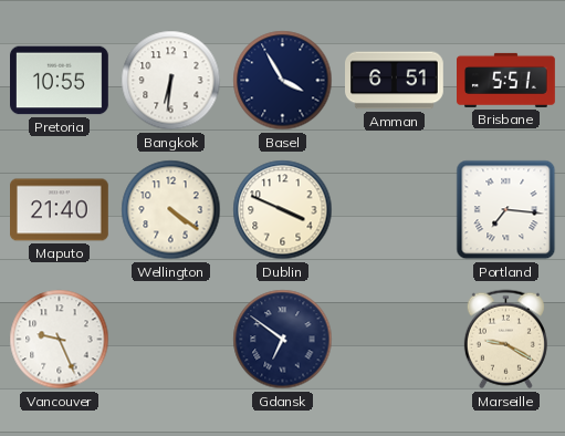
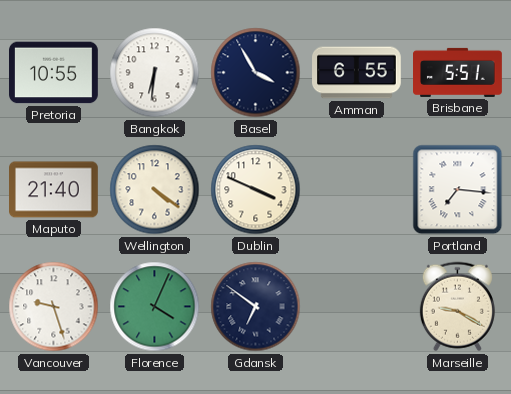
Amman: 6:51 -> 6:55 (357, 73)
Vancouver: 9:26 -> 9:27 (54, 307)
Florence: none -> 4:04 (155, 307)
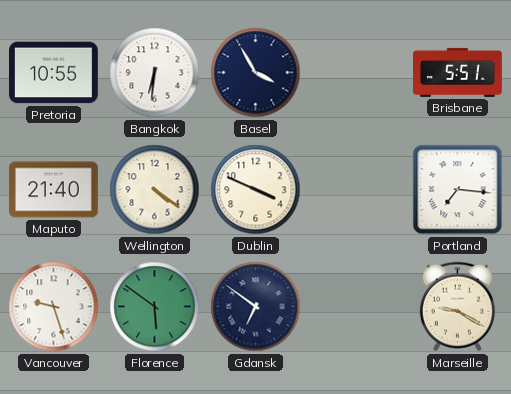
Amman: 6:55 -> none (357, 73)
Florence: 4:04 -> 5:51 (155, 307)
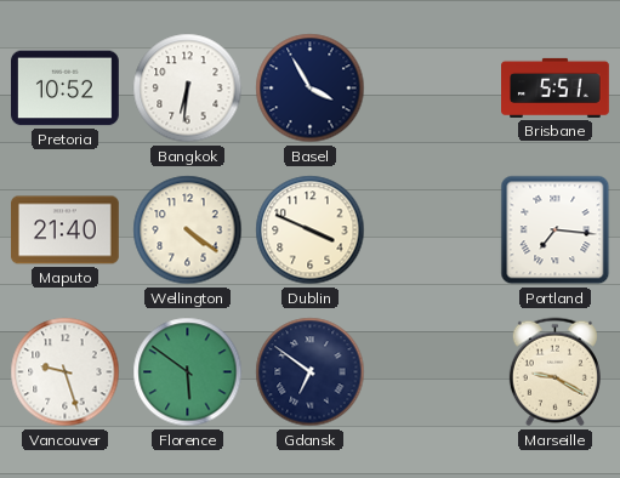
Pretoria: 10:55 -> 10:52 (66, 89)
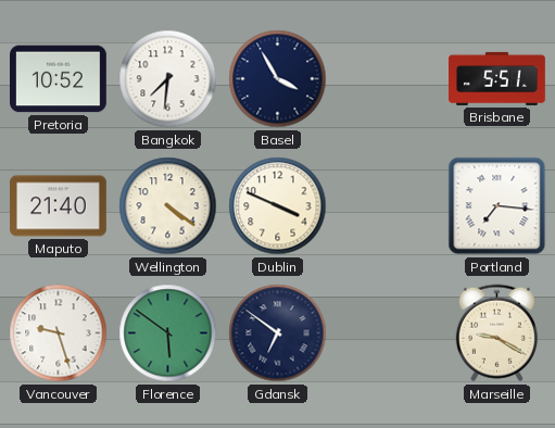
Bangkok: 6:31 -> 7:31 (168, 79)
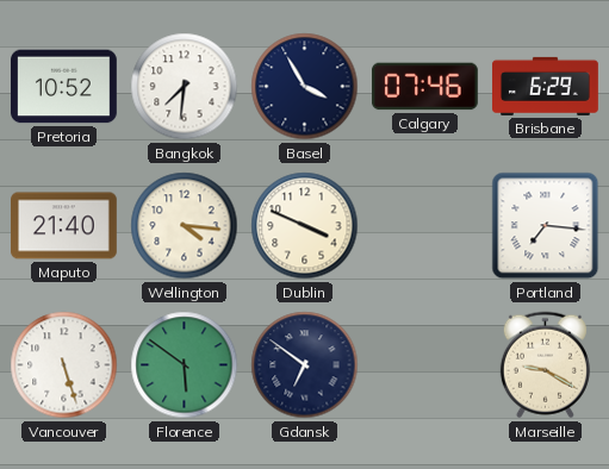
Calgary: none -> 07:46 (424, 87)
Brisbane: 5:51 -> 6:29 (546, 86)
Wellington: 4:21 -> 4:16 (185, 226)
Vancouver: 9:27 -> 5:27 (64, 365)
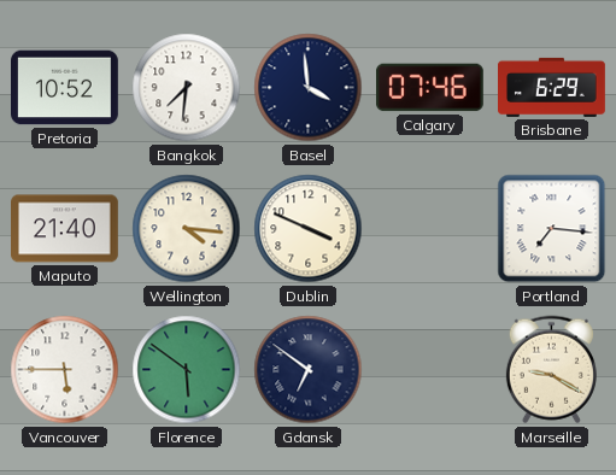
Basel: 3:55 -> 3:59 (309, 88)
Vancouver: 5:27 -> 5:45 (65, 370)
